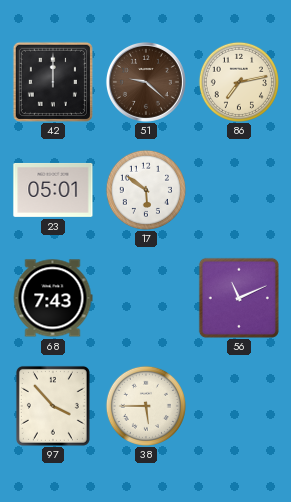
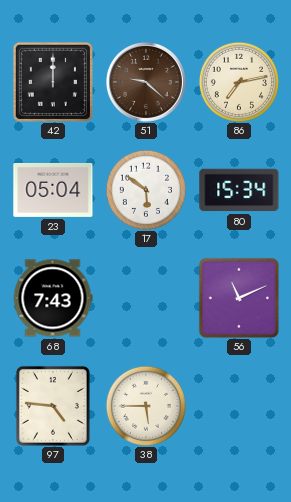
23: 05:01 -> 05:04 (53, 190)
80: none -> 15:34 (239, 190)
97: 3:53 -> 4:46 (53, 406)
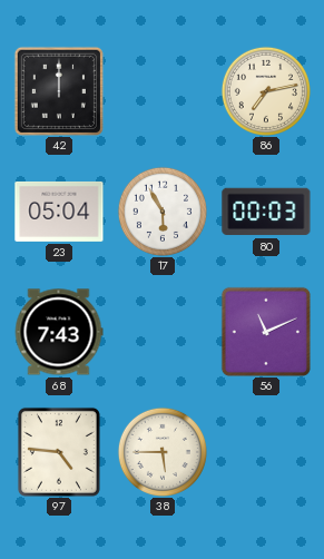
51: 9:22 -> none (146, 82)
17: 5:51 -> 5:55 (163, 212)
80: 15:34 -> 00:03 (266, 212)
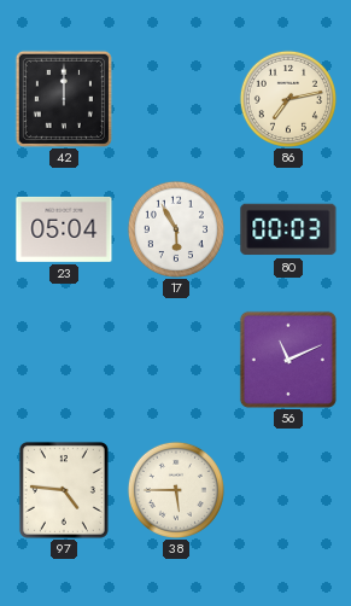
68: 7:43 -> none (59, 332)
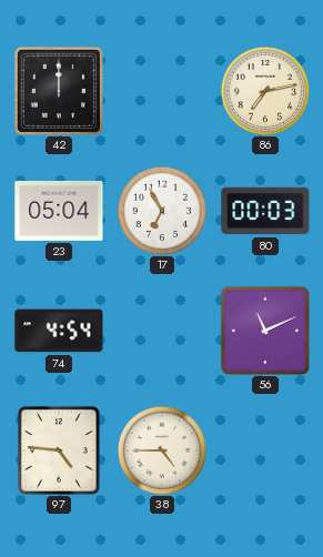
17: 5:55 -> 6:55 (162, 211)
74: none -> 4:54 (59, 331)
38: 5:45 -> 4:45 (162, 450)
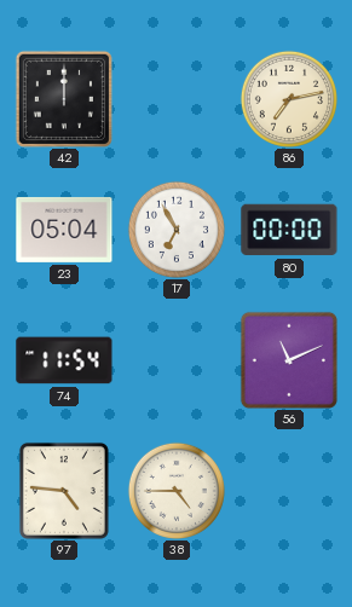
80: 00:03 -> 00:00 (289, 230)
74: 4:54 -> 11:54 (64, 360)
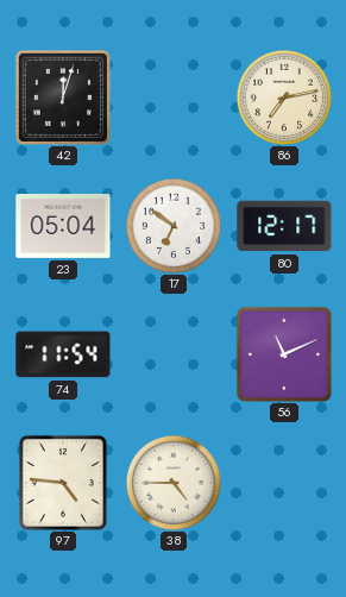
42: 12:00 -> 12:03 (63, 98)
17: 6:55 -> 6:51 (174, 226)
80: 00:00 -> 12:17 (284, 226)
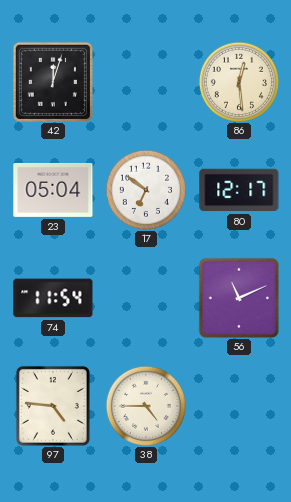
86: 7:13 -> 12:29 (239, 82)
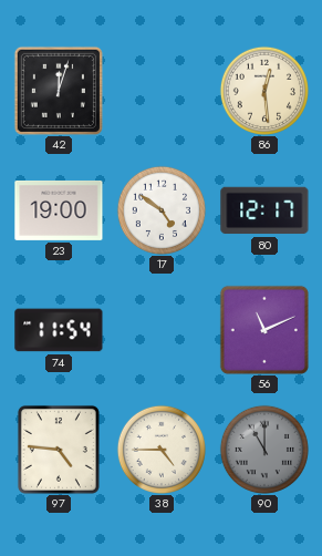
23: 05:04 -> 19:00 (59, 210)
17: 6:51 -> 4:51 (162, 210)
90: none -> 11:00 (264, 450)
